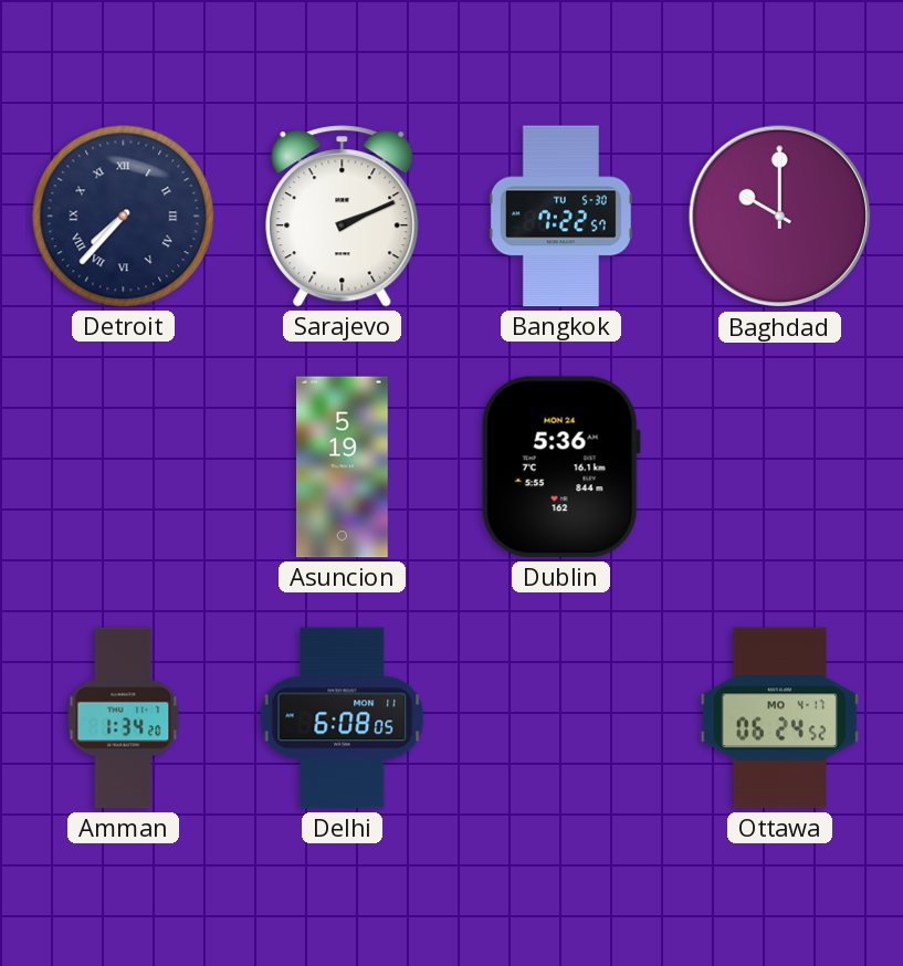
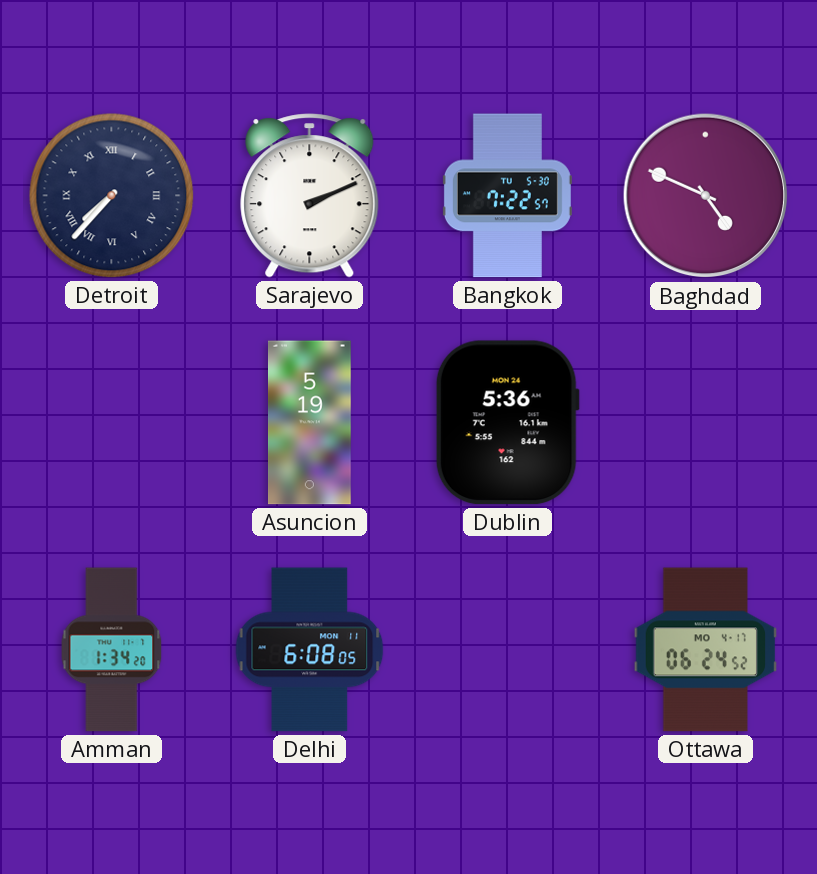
Baghdad: 10:00 -> 4:49 (706, 196)
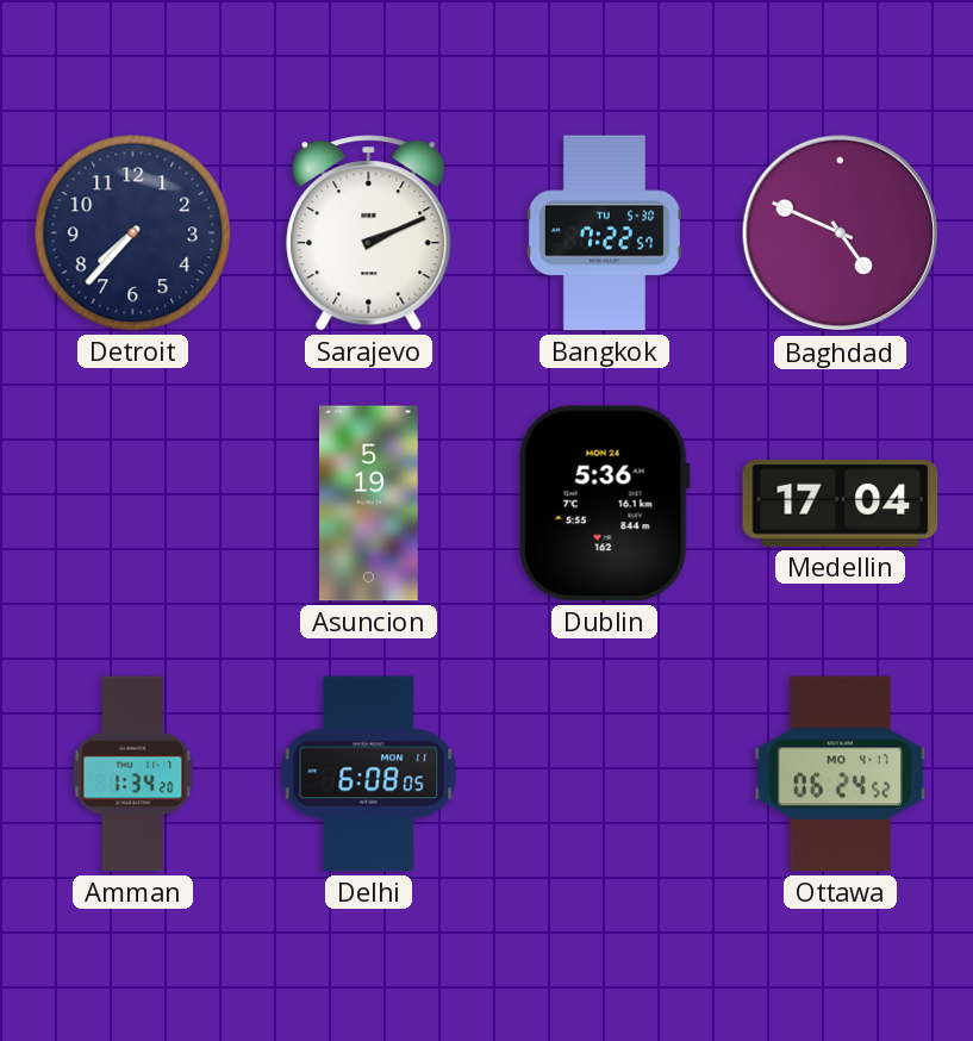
Detroit numerals: Roman -> Arabic (133, 233)
Medellin: none -> 17:04 (841, 503)
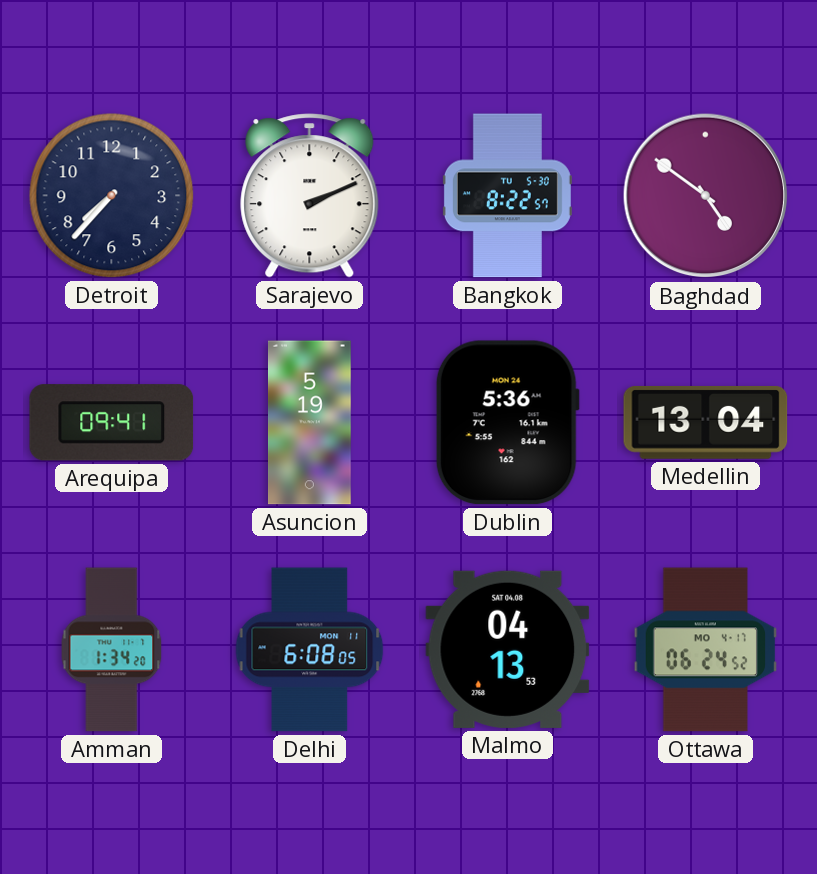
Bangkok: 7:22 -> 8:22 (507, 196)
Baghdad: 4:49 -> 4:51 (706, 196)
Arequipa: none -> 09:41 (112, 423)
Medellin: 17:04 -> 13:04 (706, 422)
Malmo: none -> 04:13 (508, 649)
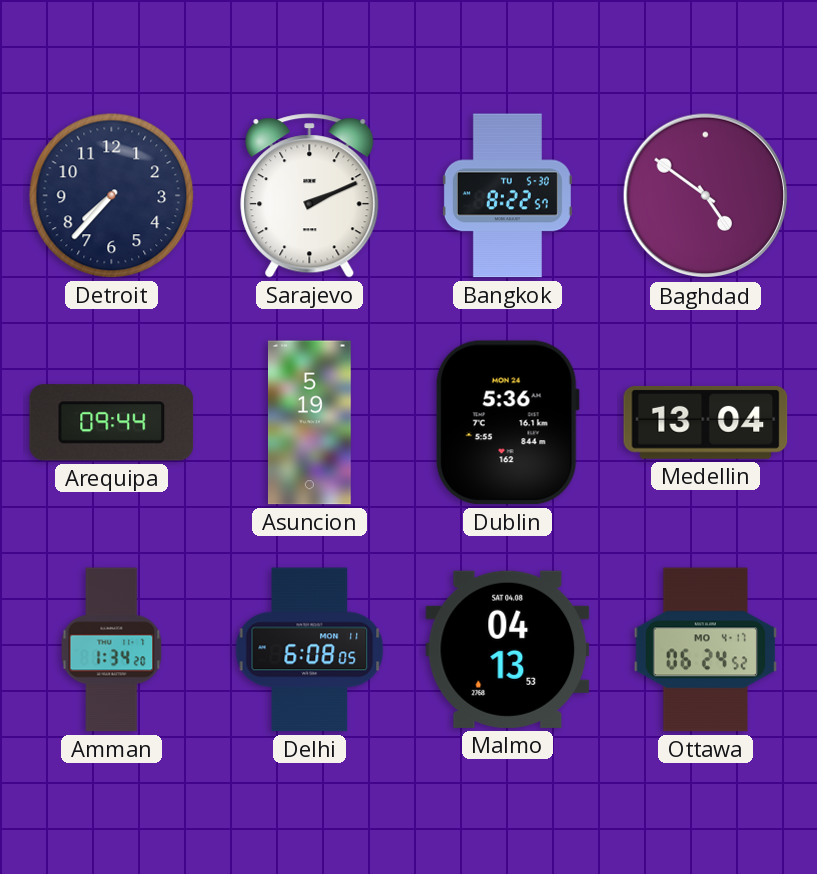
Arequipa: 09:41 -> 09:44 (112, 423)
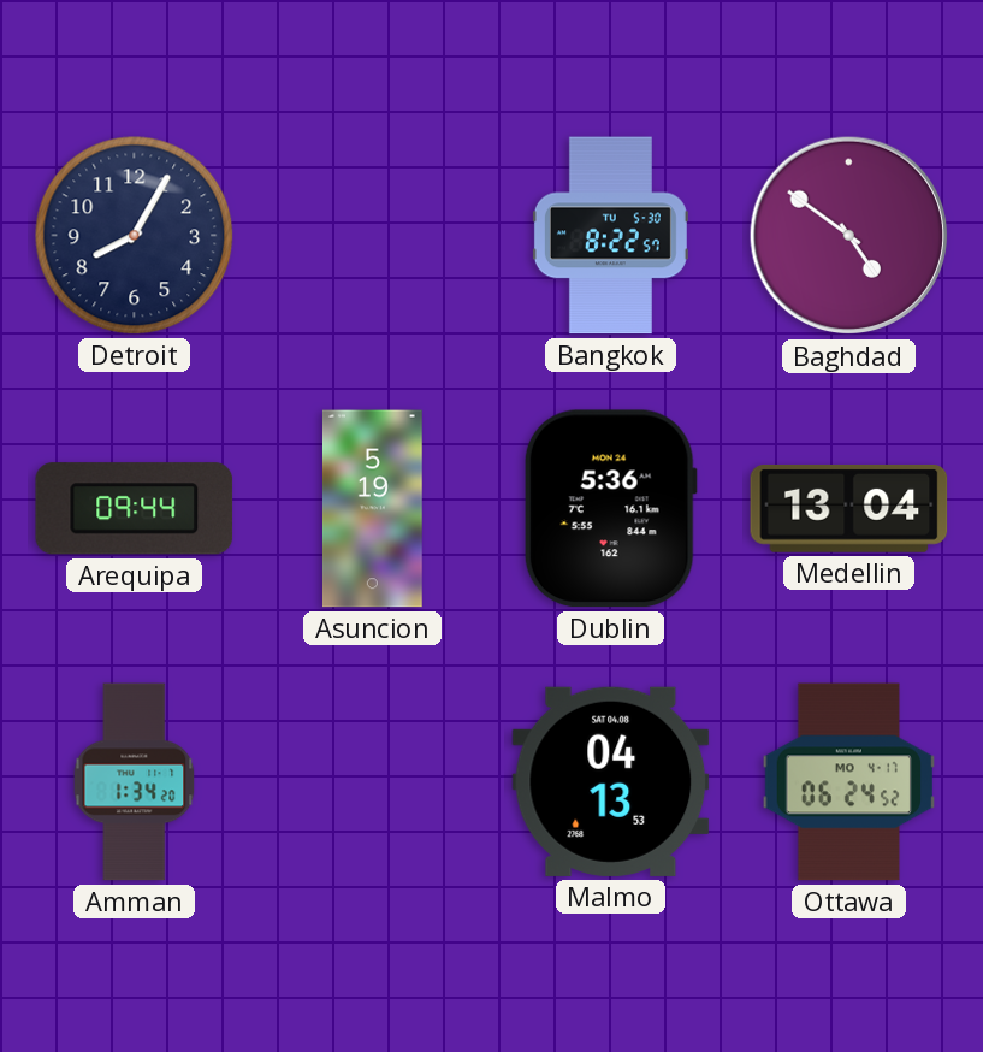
Detroit: 7:37 -> 8:05 (135, 236)
Sarajevo: 2:11 -> none (310, 196)
Delhi: 6:08 -> none (310, 650)
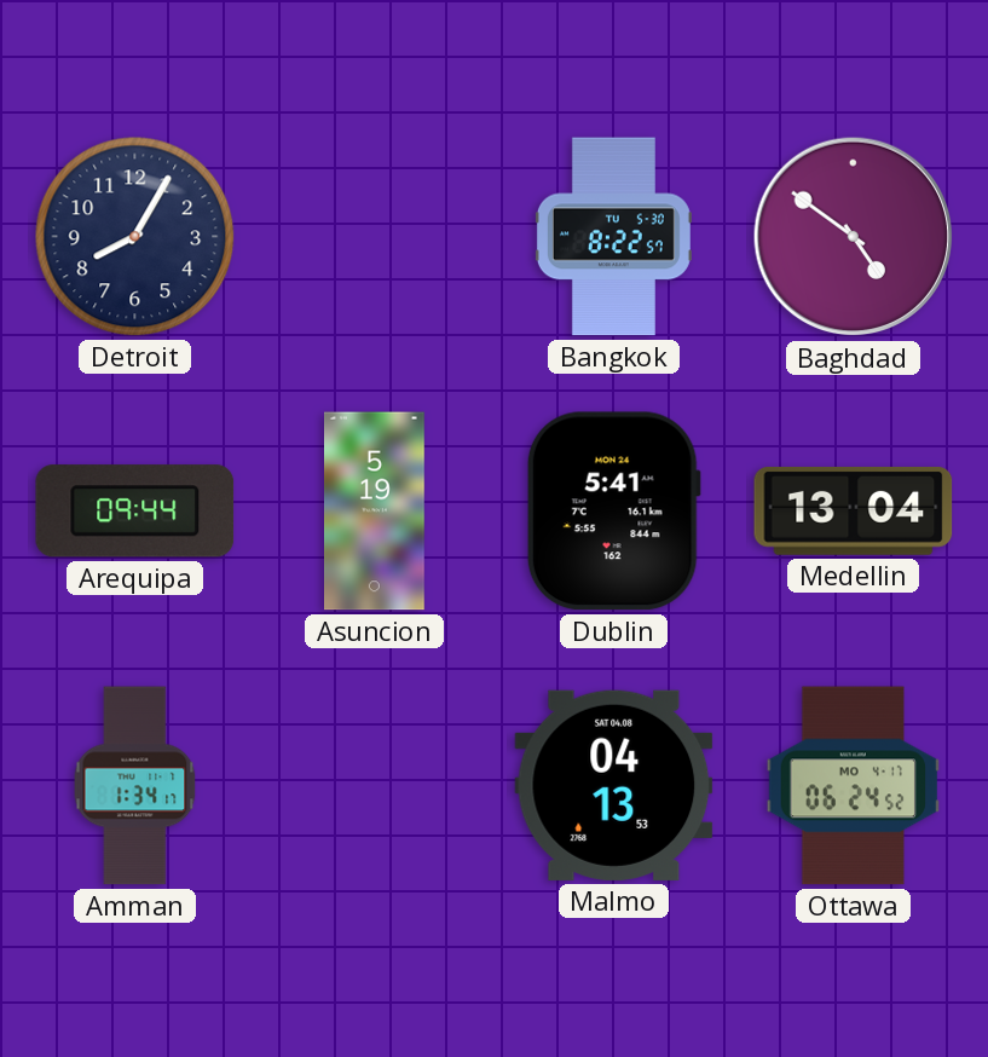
Dublin: 5:36 -> 5:41 (613, 512)
Amman: 1:34:20 -> 1:34:17 (135, 786)
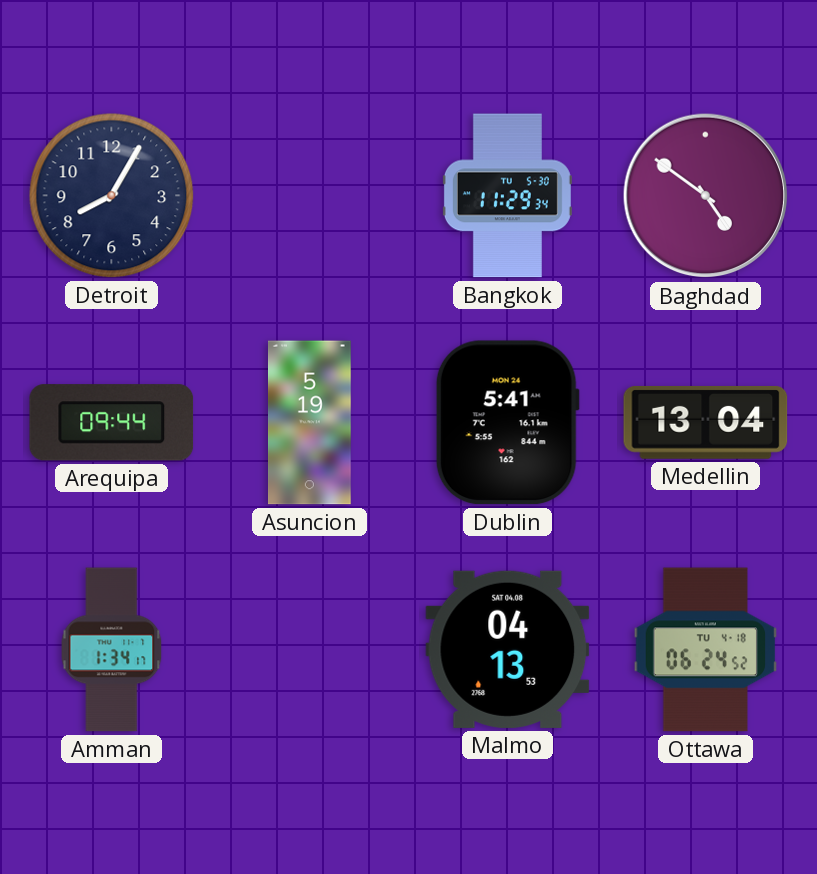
Bangkok: 8:22 -> 11:29 (507, 196)
Ottawa date: MO 4-17 -> TU 4-18 (706, 650)
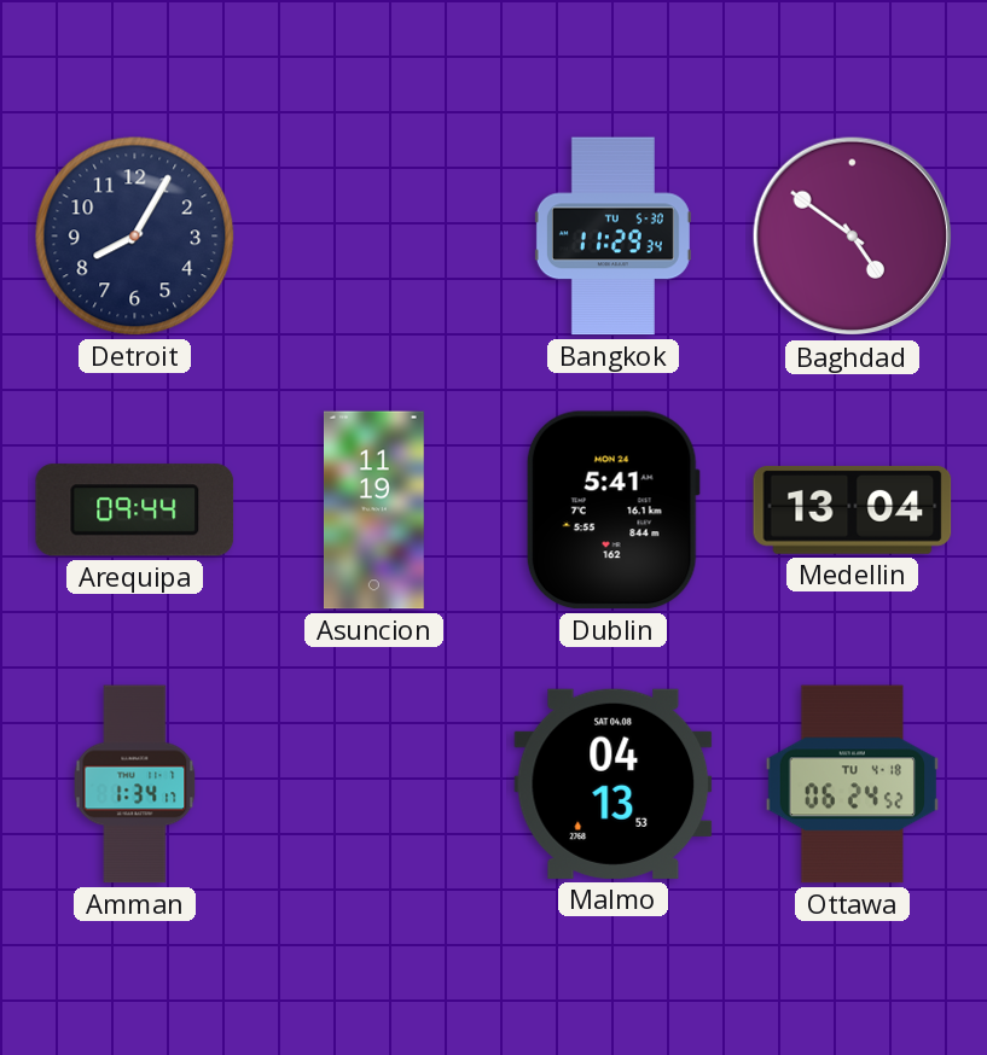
Asuncion: 5:19 -> 11:19 (375, 511)
